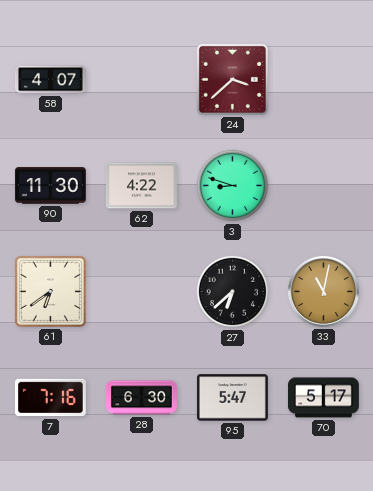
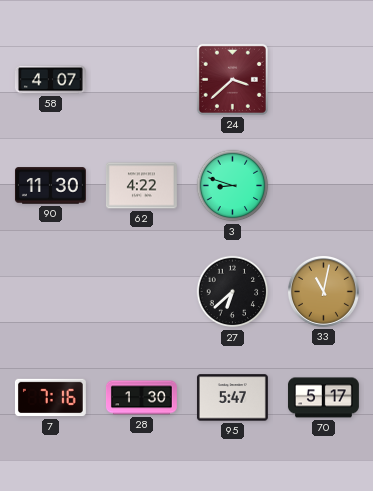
61: 6:39 -> none (50, 291)
28: 6:30 -> 1:30 (141, 398)
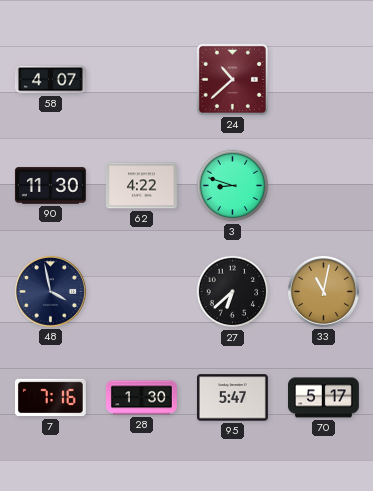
24: 3:38 -> 10:38 (232, 79)
48: none -> 3:58 (50, 291)
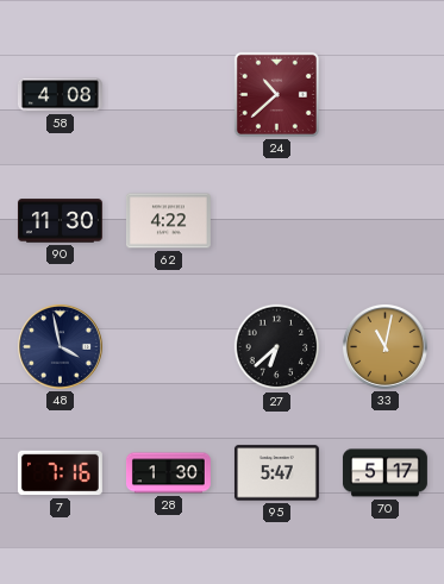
58: 4:07 -> 4:08 (60, 95)
3: 8:48 -> none (233, 186)
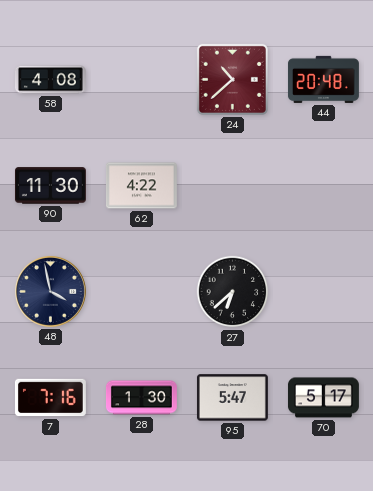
44: none -> 20:48 (323, 79)
33: 11:02 -> none (384, 346)
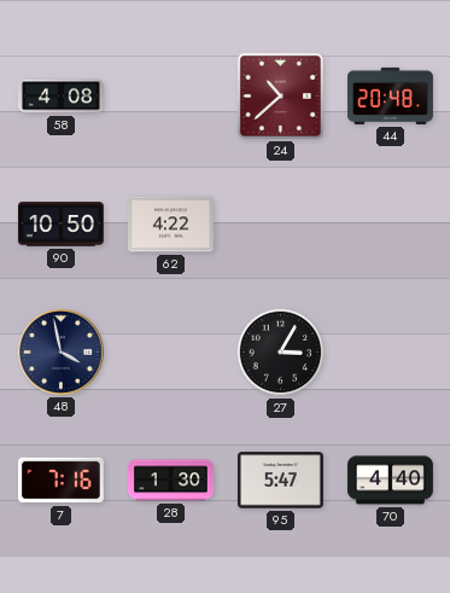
90: 11:30 -> 10:50 (60, 225)
27: 6:38 -> 3:05 (281, 353)
70: 5:17 -> 4:40 (390, 481)
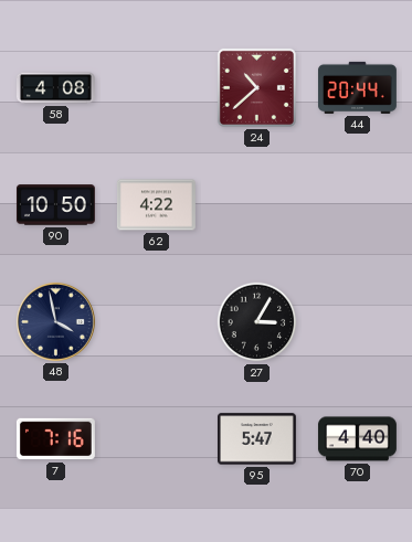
44: 20:48 -> 20:44 (357, 87)
28: 1:30 -> none (170, 481)
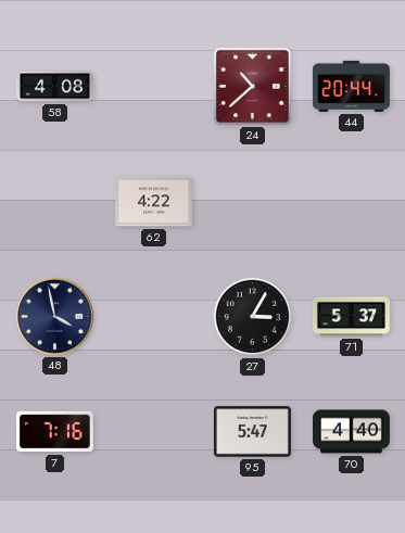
90: 10:50 -> none (55, 205)
71: none -> 5:37 (351, 317)
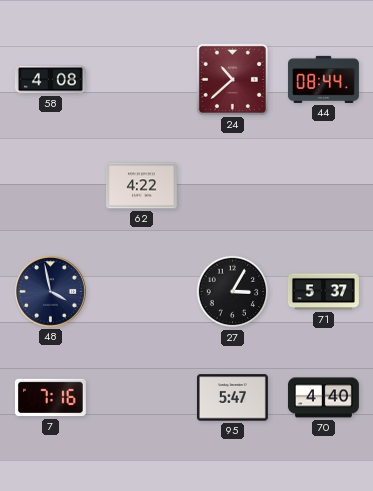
44: 20:44 -> 08:44 (323, 79)
